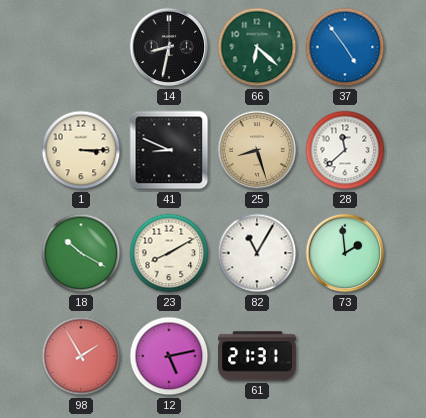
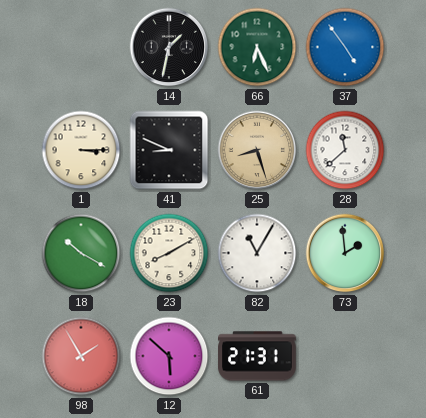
14: 8:32 -> 1:32 (169, 47)
66: 6:22 -> 6:26 (257, 47)
12: 5:13 -> 5:52 (169, 356)
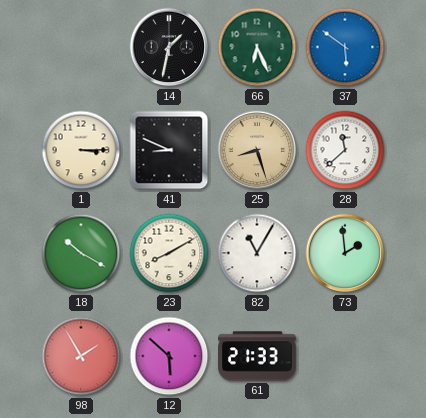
37: 4:54 -> 5:51 (345, 47)
61: 21:31 -> 21:33 (257, 356)
